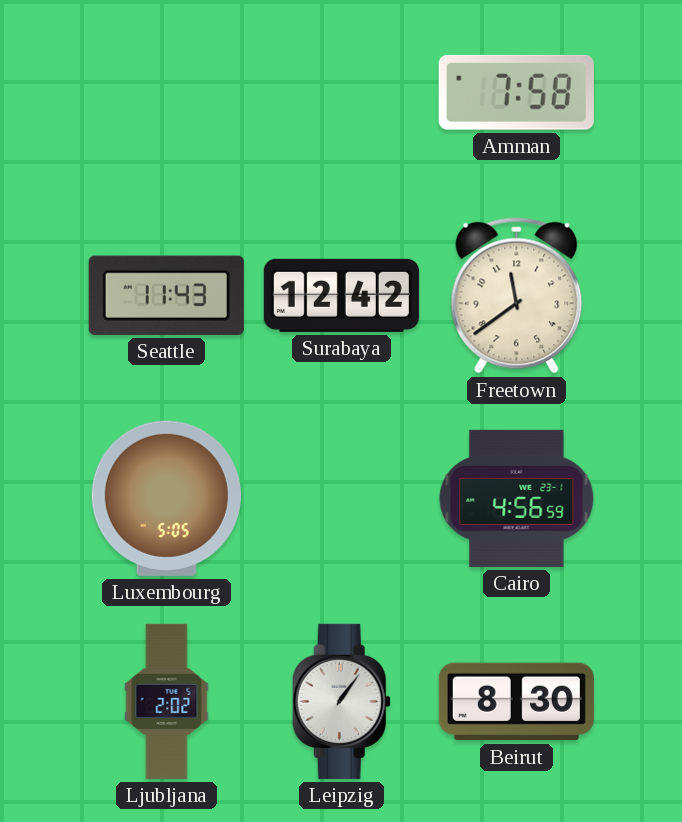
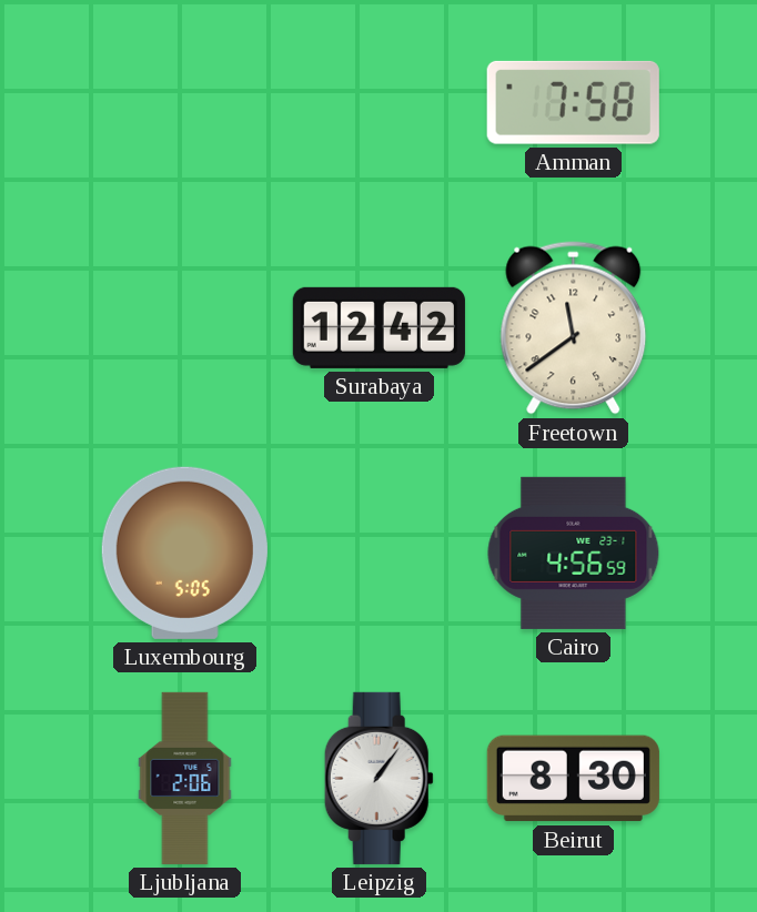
Seattle: 11:43 -> none (166, 295)
Ljubljana: 2:02 -> 2:06 (185, 778)
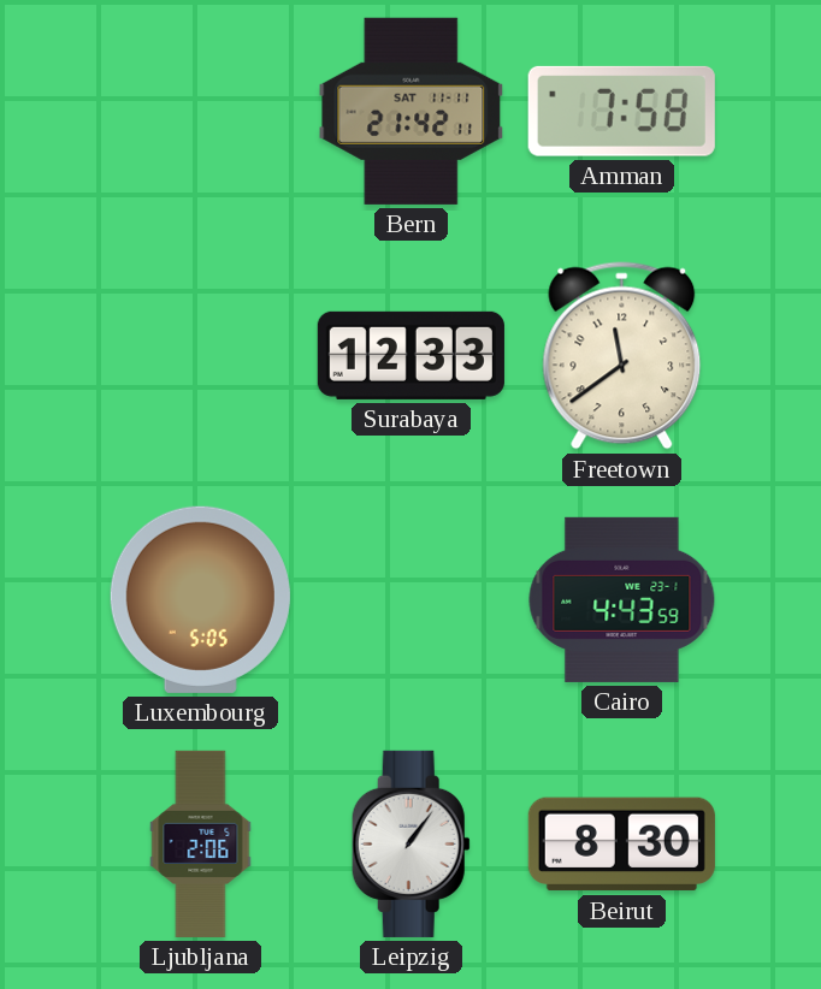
Bern: none -> 21:42 (412, 111)
Surabaya: 12:42 -> 12:33 (410, 355)
Cairo: 4:56 -> 4:43 (622, 599)
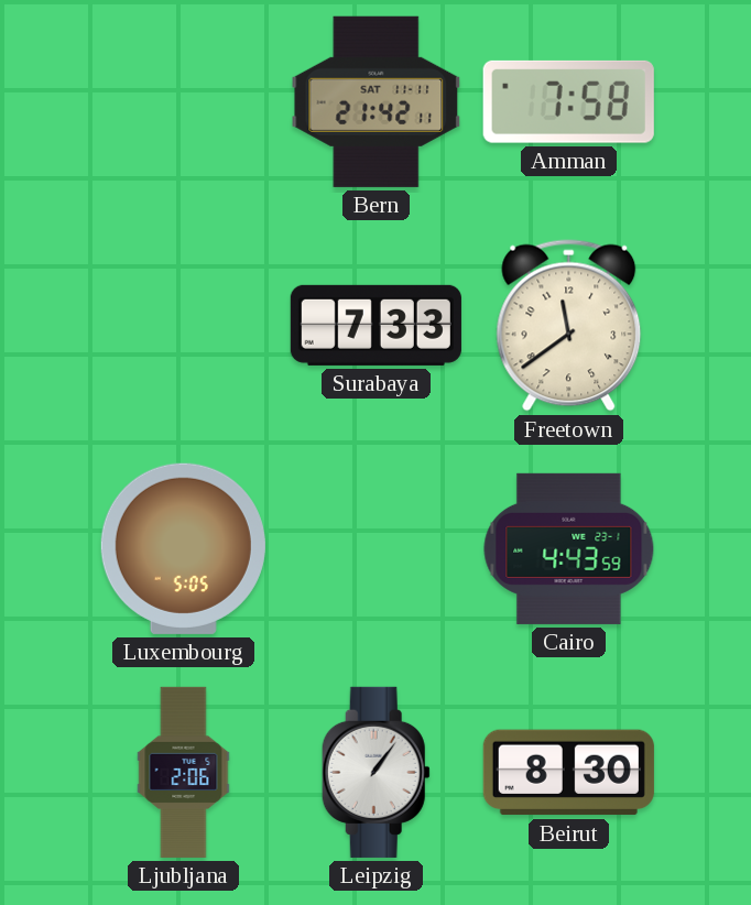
Surabaya: 12:33 -> 7:33 (375, 325)
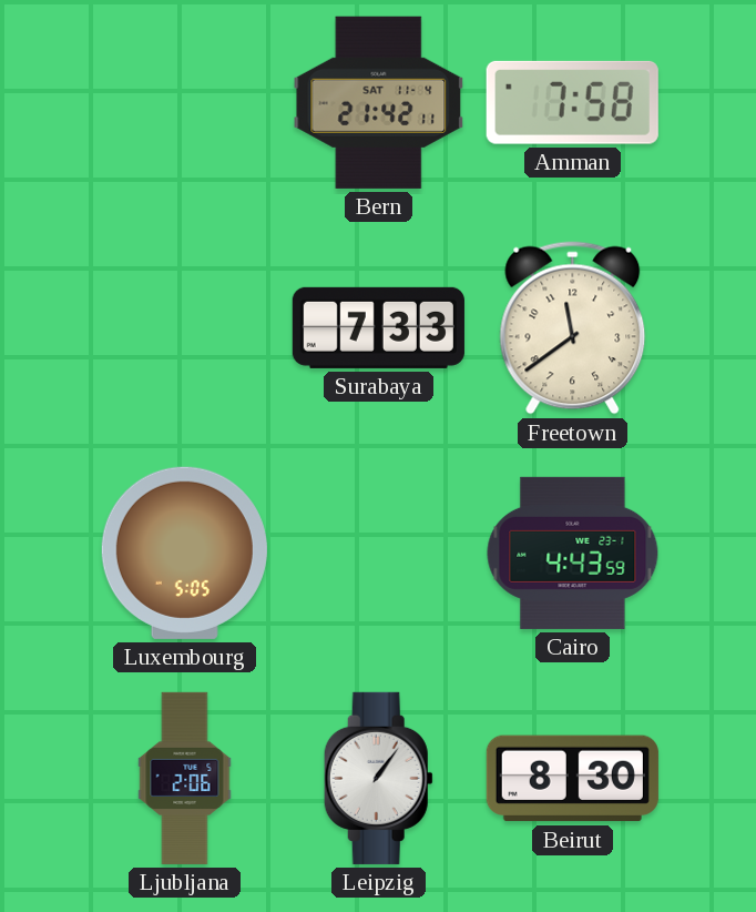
Bern date: SAT 11-11 -> SAT 11-4 (379, 102)
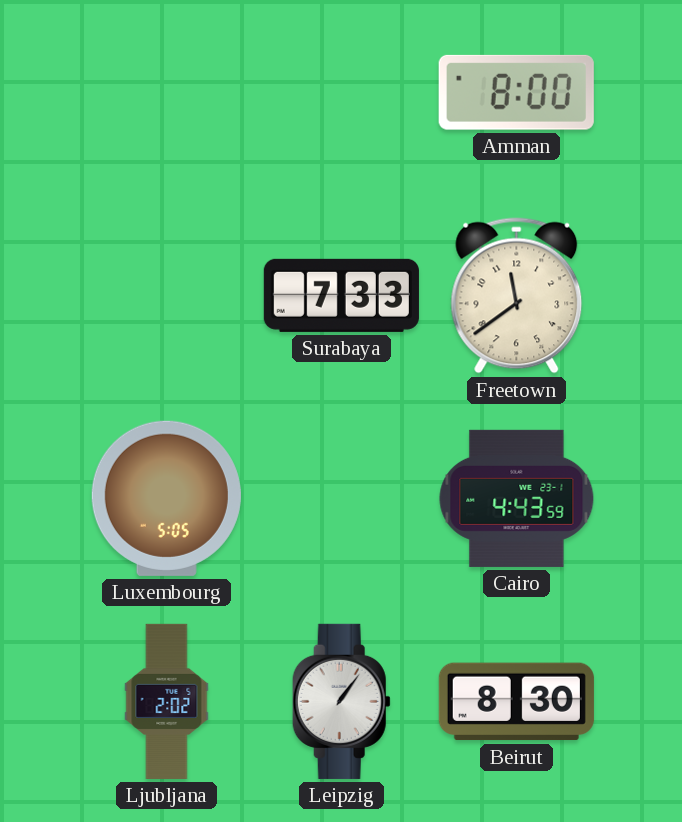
Bern: 21:42 -> none (379, 102)
Amman: 7:58 -> 8:00 (516, 92)
Ljubljana: 2:06 -> 2:02 (167, 701)
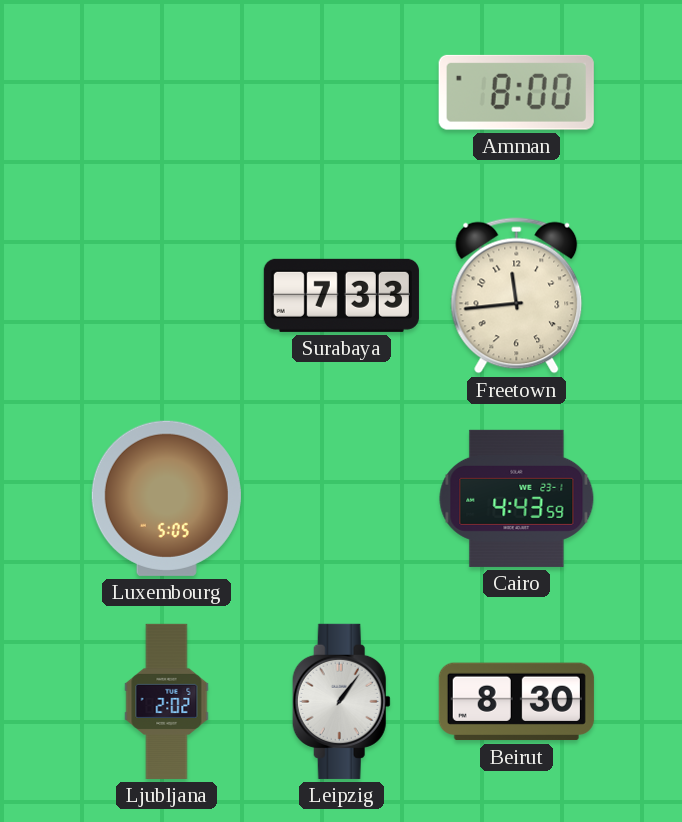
Freetown: 11:39 -> 11:44 (517, 296)
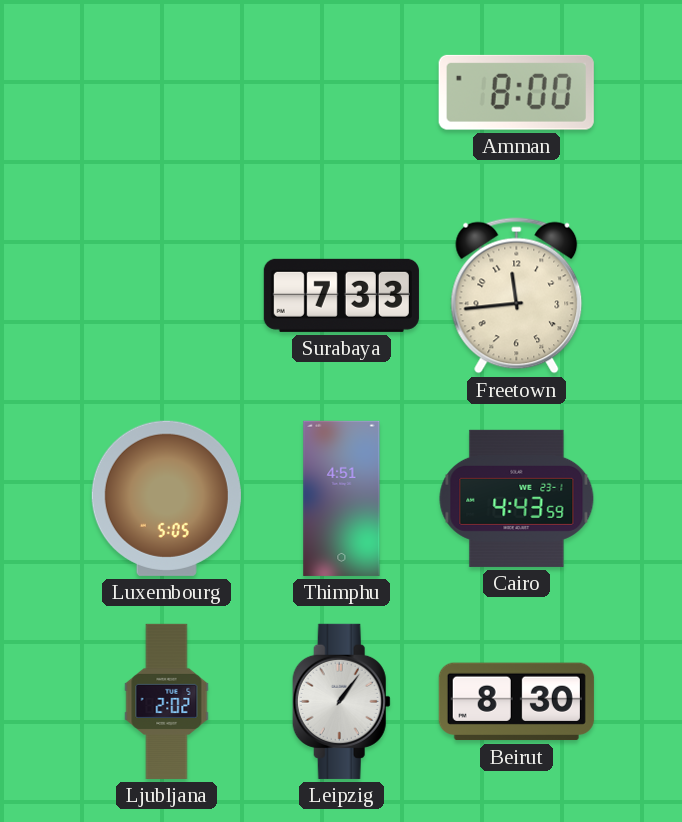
Thimphu: none -> 4:51 (342, 498)
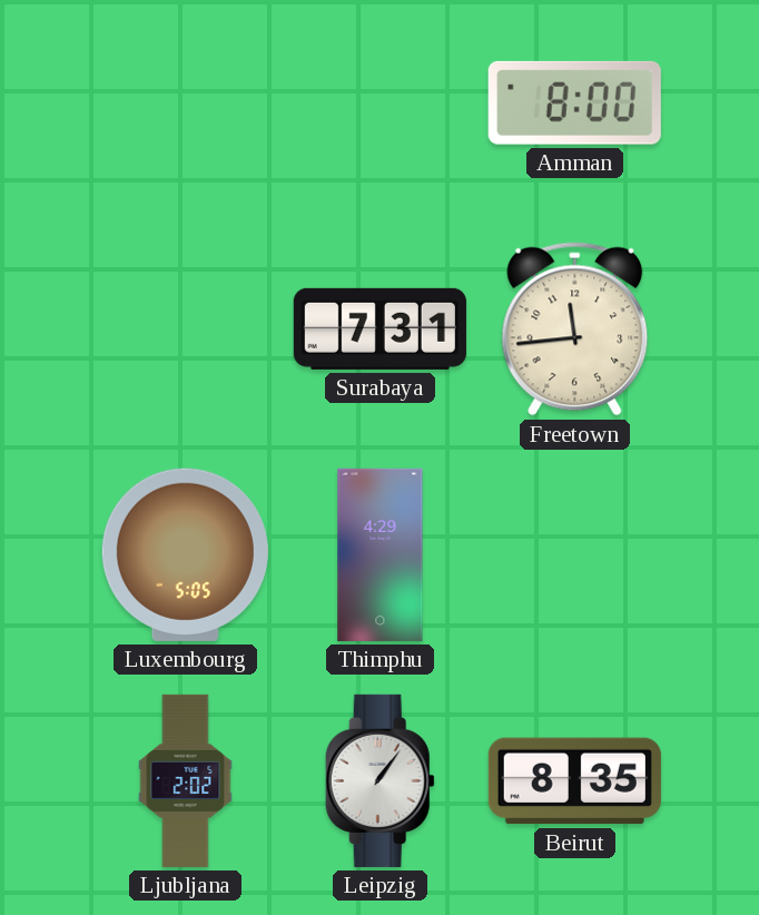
Surabaya: 7:33 -> 7:31 (379, 328)
Thimphu: 4:51 -> 4:29 (381, 554)
Cairo: 4:43 -> none (517, 498)
Beirut: 8:30 -> 8:35 (574, 781)
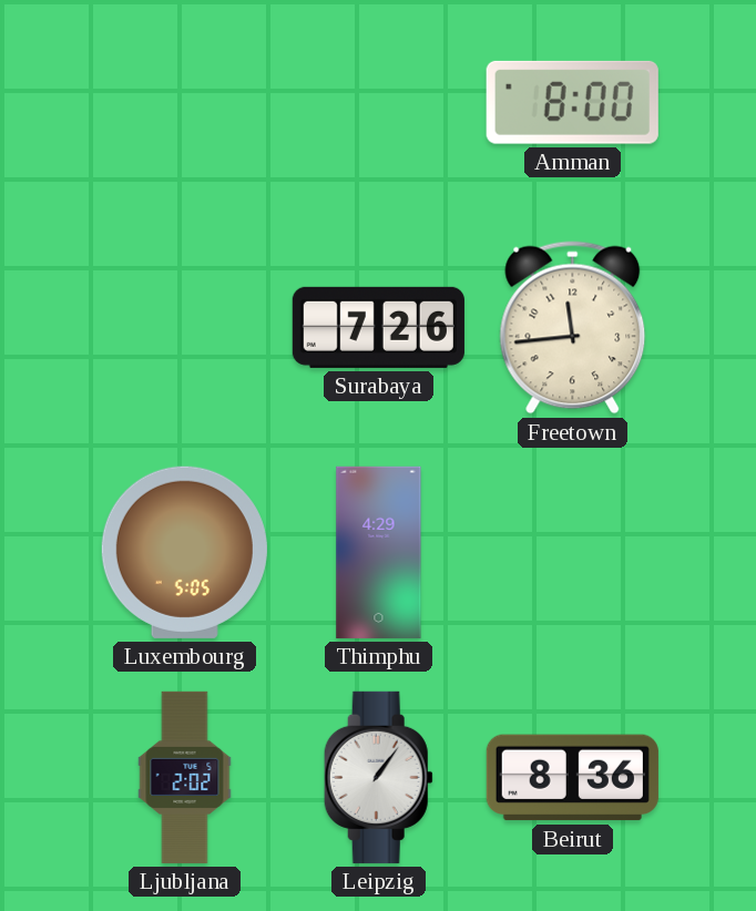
Surabaya: 7:31 -> 7:26 (378, 327)
Beirut: 8:35 -> 8:36 (572, 778)
